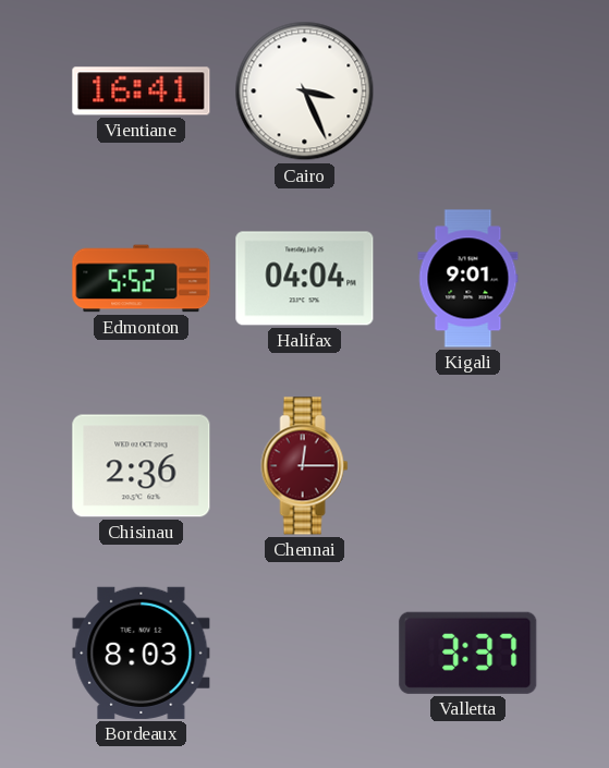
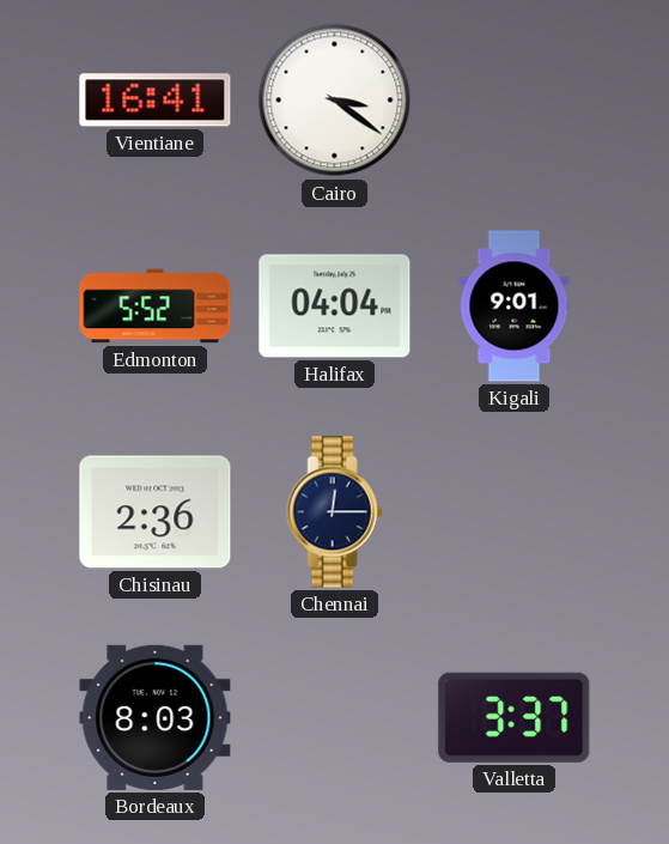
Cairo: 3:26 -> 3:21 (335, 101)
Chennai dial: burgundy -> navy (335, 512)
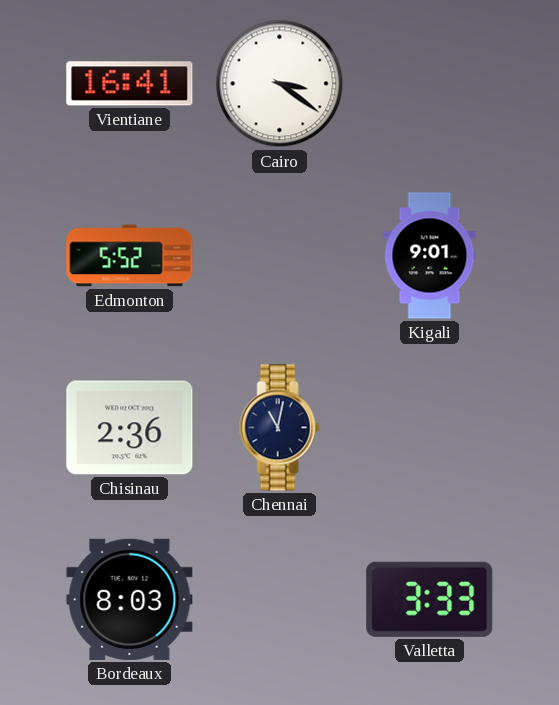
Halifax: 04:04 -> none (335, 306)
Chennai: 12:15 -> 11:02 (280, 428)
Valletta: 3:37 -> 3:33 (430, 599)
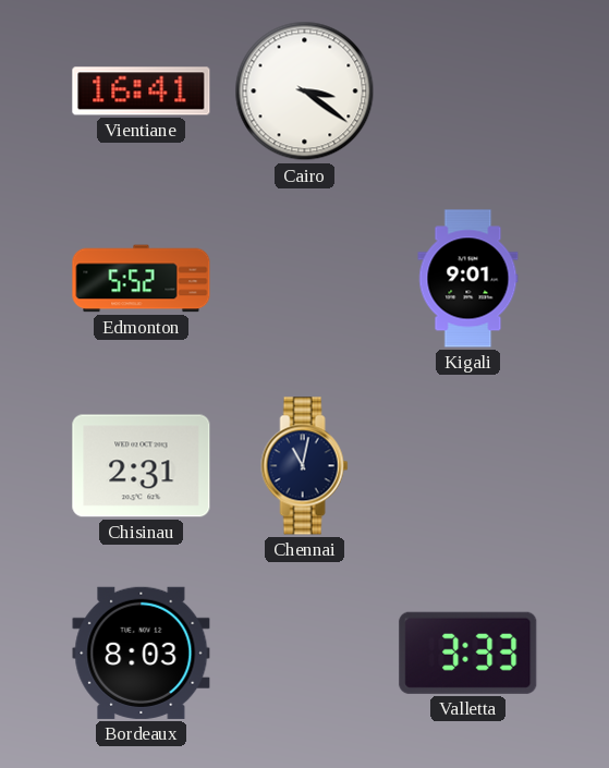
Chisinau: 2:36 -> 2:31 (142, 466)
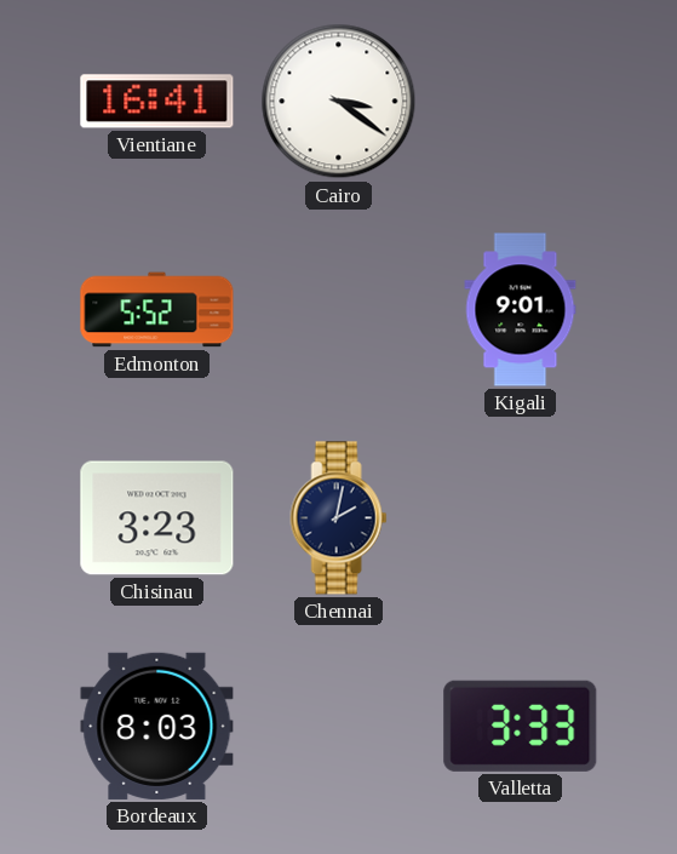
Chisinau: 2:31 -> 3:23 (157, 518)
Chennai: 11:02 -> 2:02 (339, 518)
